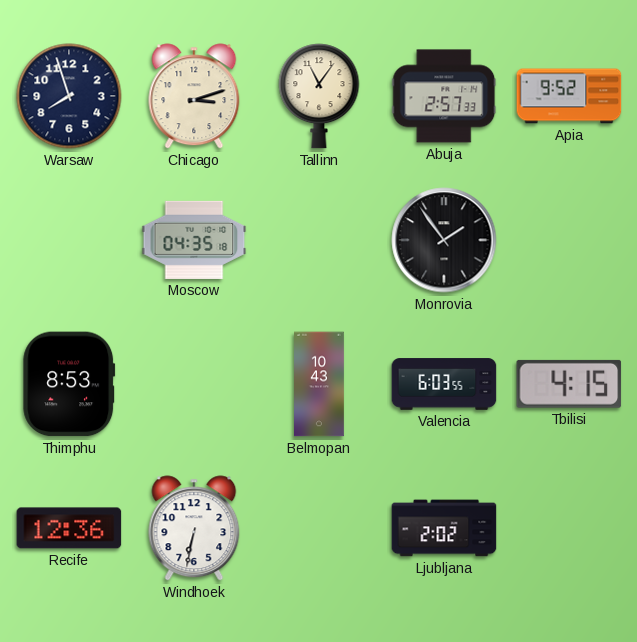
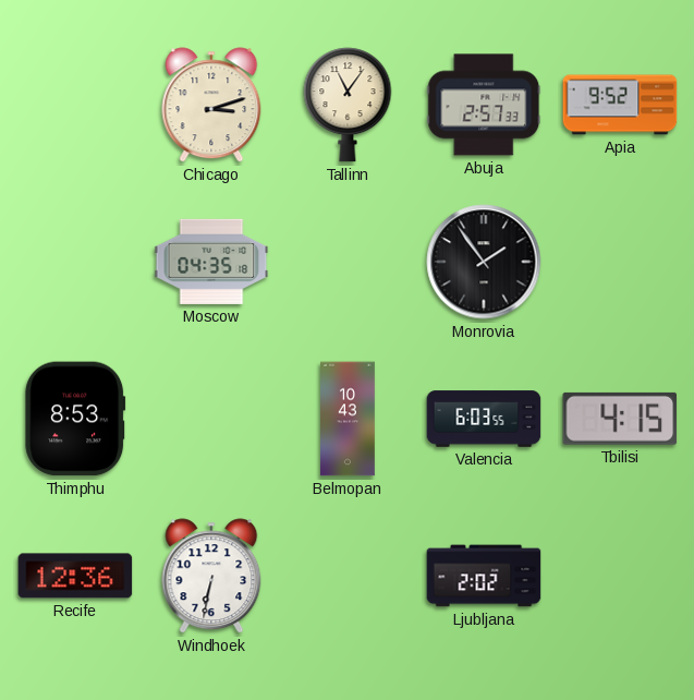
Warsaw: 7:57 -> none (69, 96)
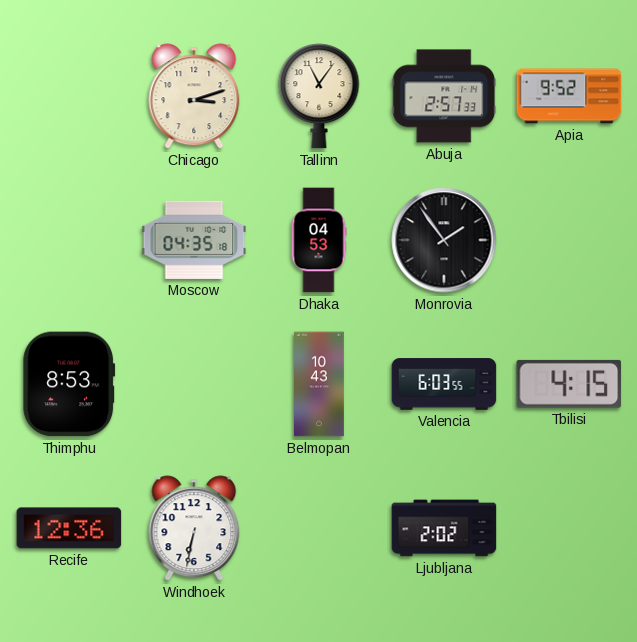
Dhaka: none -> 04:53 (319, 240)
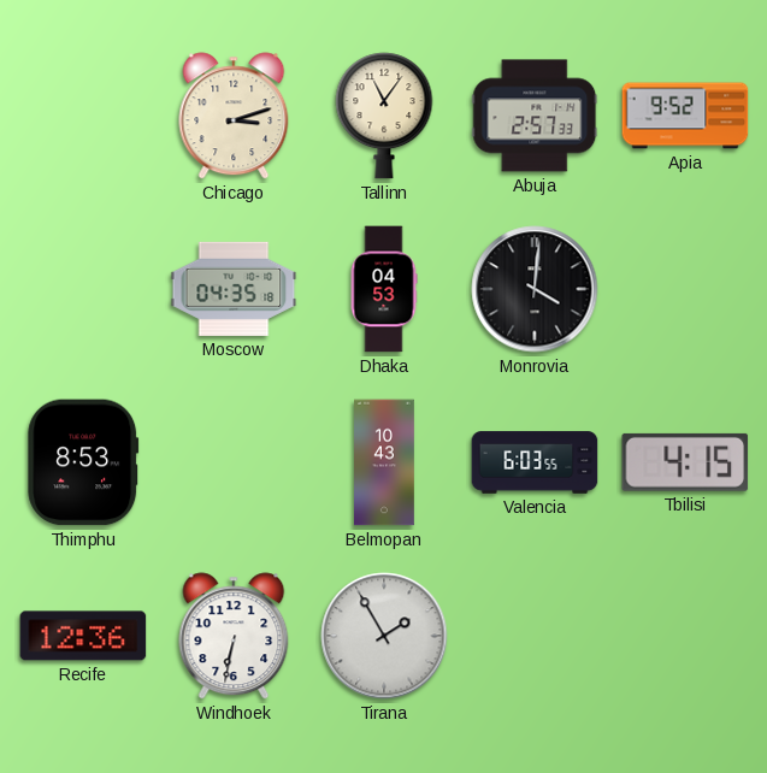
Monrovia: 1:54 -> 4:01 (535, 289)
Tirana: none -> 1:55 (384, 636)
Ljubljana: 2:02 -> none (444, 528)
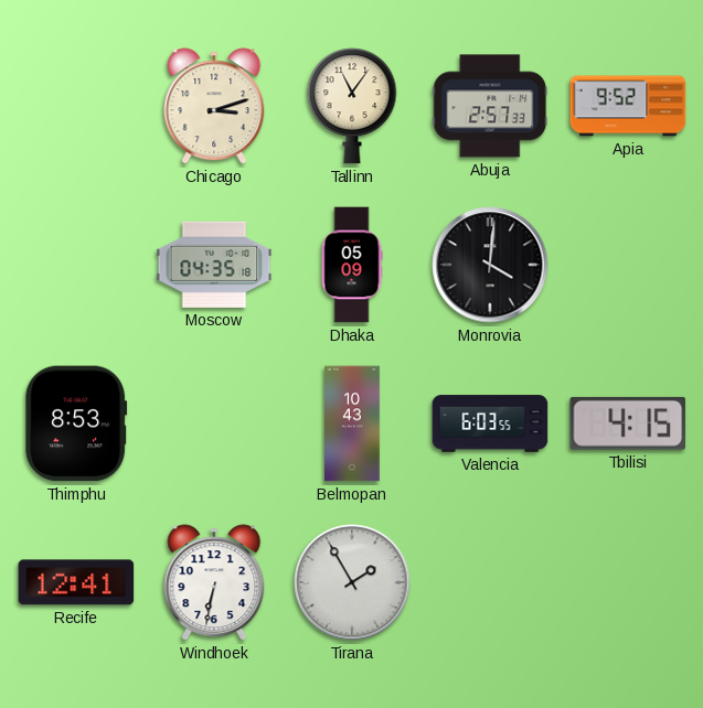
Dhaka: 04:53 -> 05:09 (352, 265)
Recife: 12:36 -> 12:41 (76, 582)
